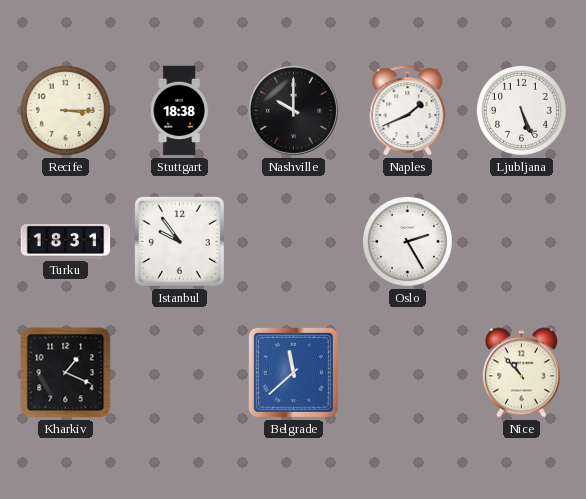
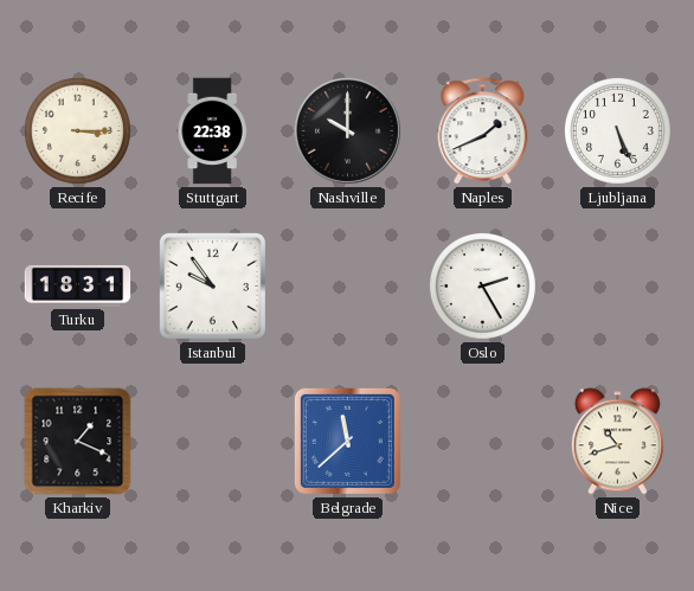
Stuttgart: 18:38 -> 22:38 (212, 131)
Nice: 10:53 -> 10:42 (617, 442)
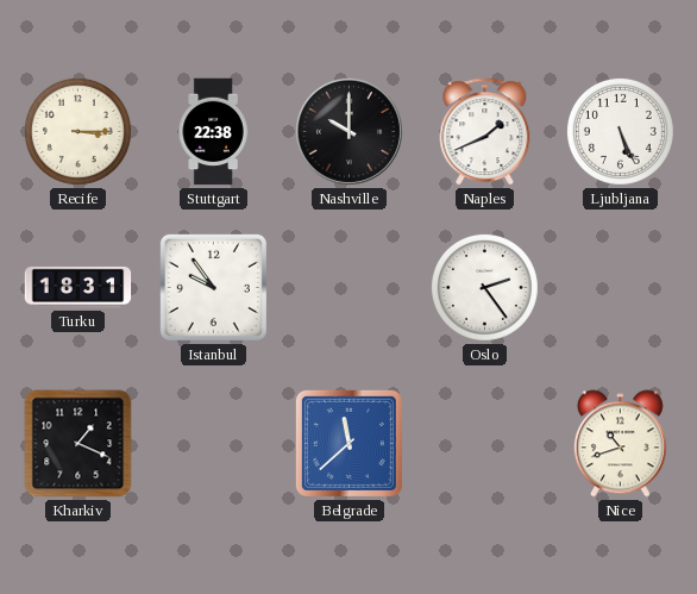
Oslo: 2:25 -> 2:24 (484, 287)
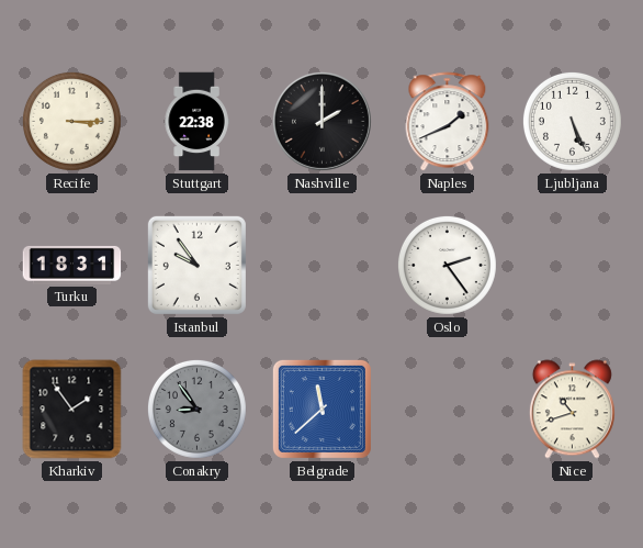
Nashville: 10:00 -> 2:00 (321, 121)
Kharkiv: 1:19 -> 1:54 (72, 410)
Conakry: none -> 8:54 (196, 409)
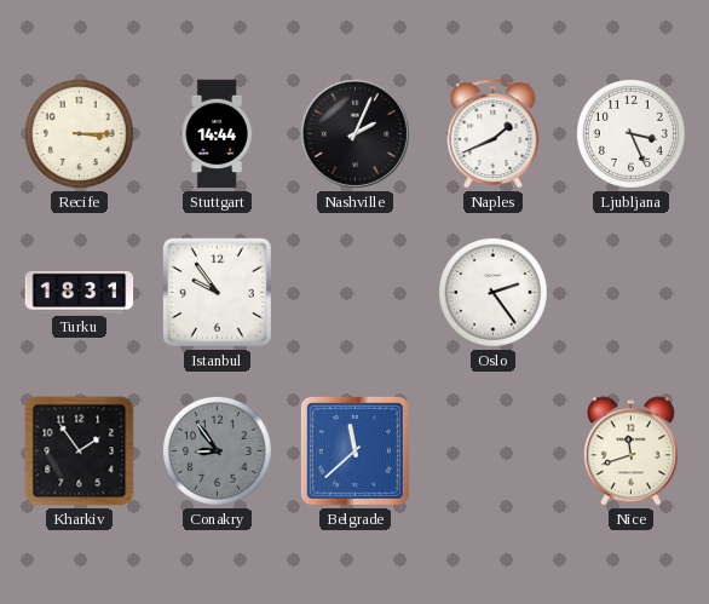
Stuttgart: 22:38 -> 14:44 (217, 134)
Nashville: 2:00 -> 2:04 (354, 133)
Ljubljana: 5:26 -> 3:26 (630, 133)
Nice: 10:42 -> 11:42 (630, 451)
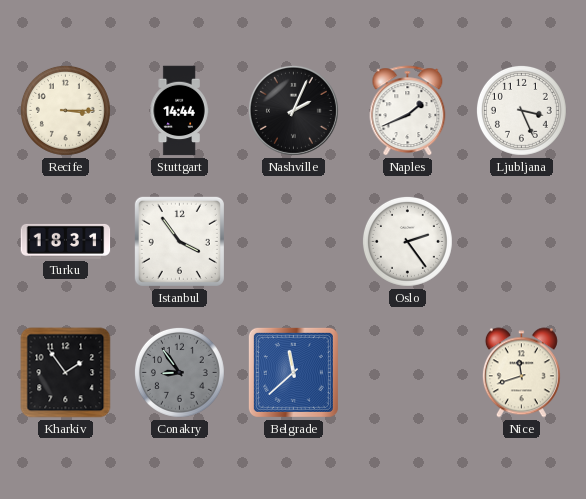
Istanbul: 9:54 -> 3:54 (179, 241)
